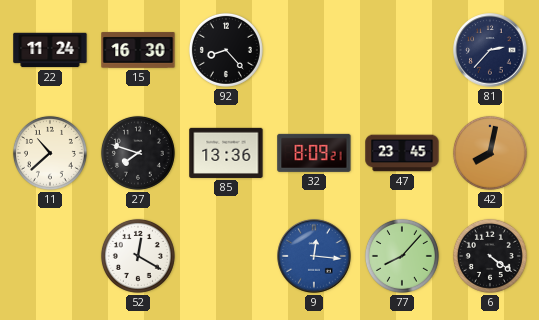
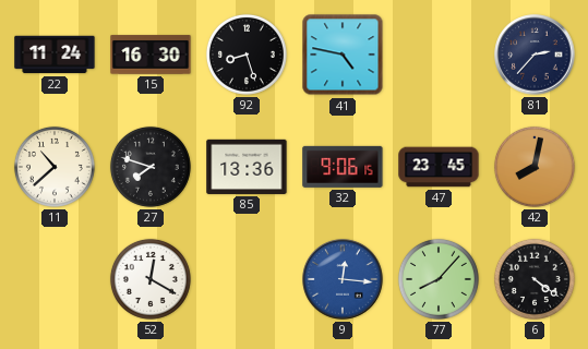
92: 8:23 -> 8:27 (247, 55)
41: none -> 4:47 (343, 55)
32: 8:09 -> 9:06 (343, 167)
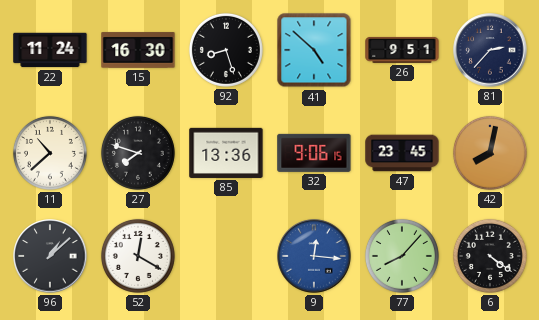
41: 4:47 -> 4:52 (314, 50)
26: none -> 9:51 (402, 50)
96: none -> 1:08 (50, 256)
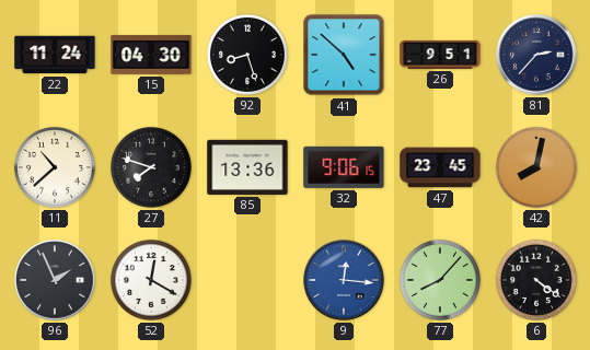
15: 16:30 -> 04:30 (151, 55)
96: 1:08 -> 1:56 (55, 280)
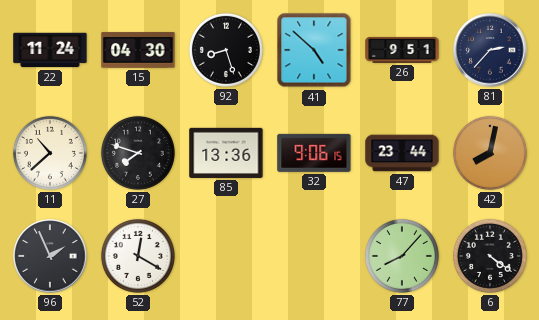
47: 23:45 -> 23:44 (402, 153)
9: 12:16 -> none (344, 280)
